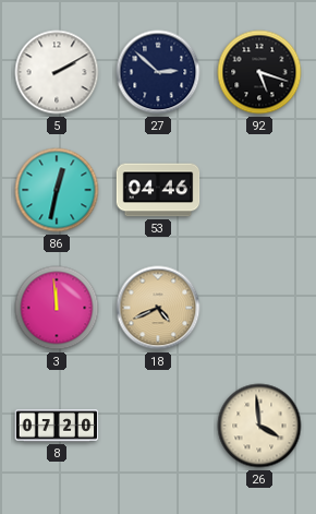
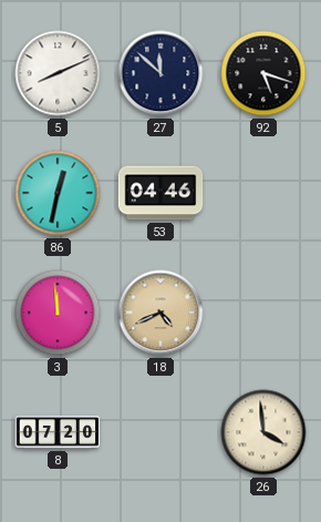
5: 2:10 -> 8:11 (58, 73)
27: 2:52 -> 11:52 (161, 73)
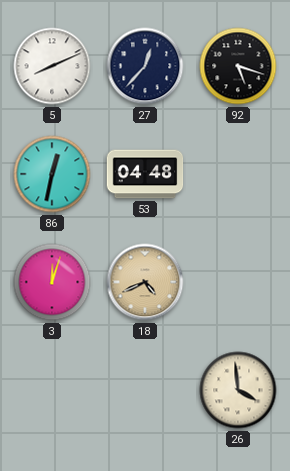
27: 11:52 -> 12:37 (145, 66)
53: 04:46 -> 04:48 (145, 174)
3: 11:59 -> 12:03 (52, 282)
8: 07:20 -> none (58, 432)
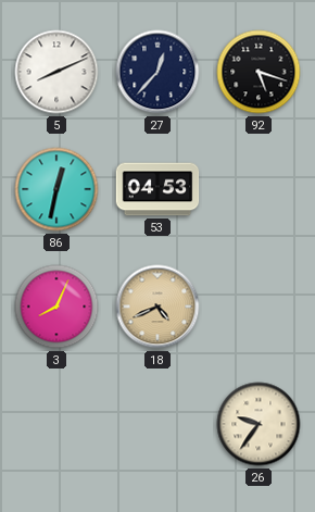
53: 04:48 -> 04:53 (157, 189)
3: 12:03 -> 8:04 (56, 307)
26: 3:59 -> 9:36 (259, 424)
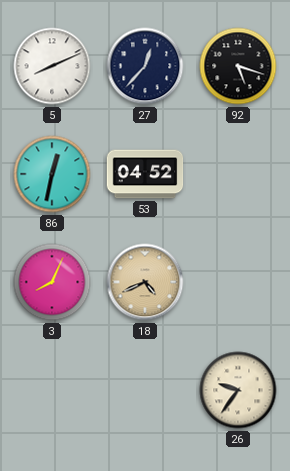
53: 04:53 -> 04:52 (145, 174)
